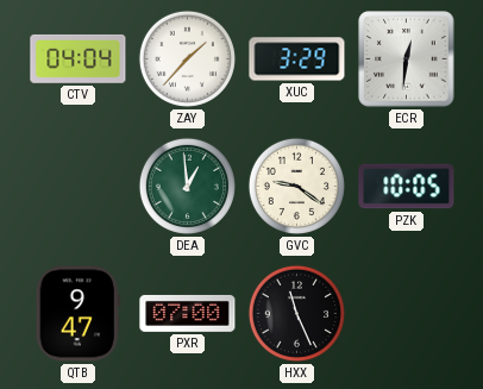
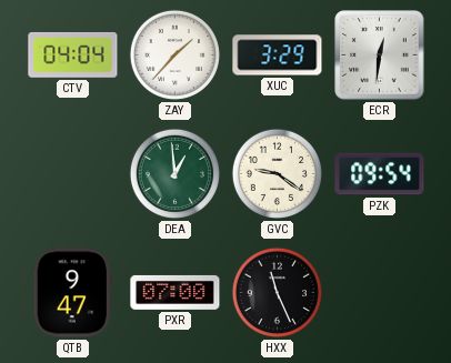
PZK: 10:05 -> 09:54 (380, 174)
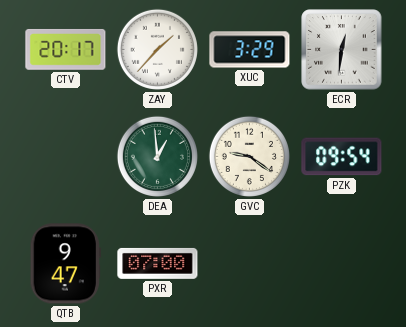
CTV: 04:04 -> 20:17 (66, 49)
HXX: 11:26 -> none (277, 292)
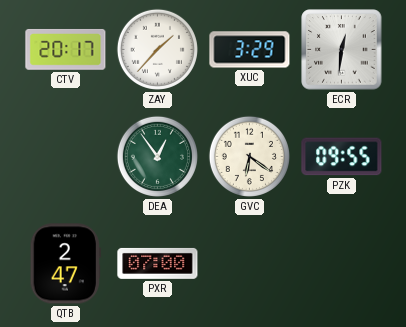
DEA: 12:59 -> 12:54 (157, 156)
GVC: 9:21 -> 6:21 (249, 156)
PZK: 09:54 -> 09:55 (342, 157)
QTB: 9:47 -> 2:47 (65, 264)
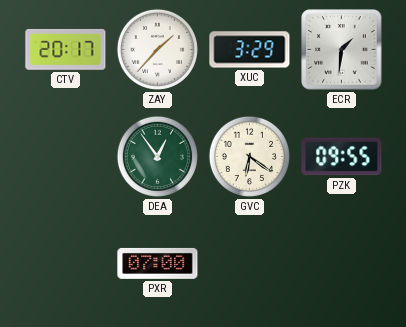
ECR: 12:31 -> 1:31 (342, 50)
QTB: 2:47 -> none (65, 264)
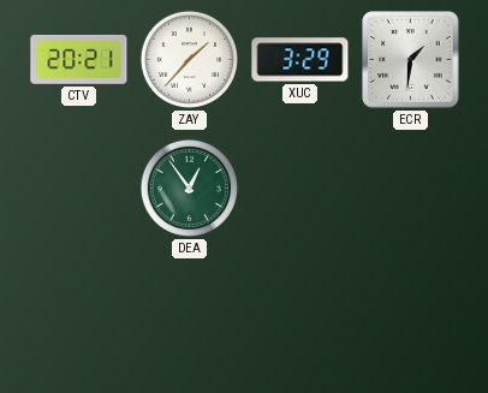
CTV: 20:17 -> 20:21 (79, 59)
GVC: 6:21 -> none (249, 156)
PZK: 09:55 -> none (342, 157)
PXR: 07:00 -> none (158, 263)
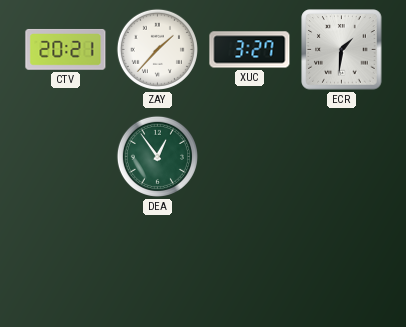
XUC: 3:29 -> 3:27 (250, 50)
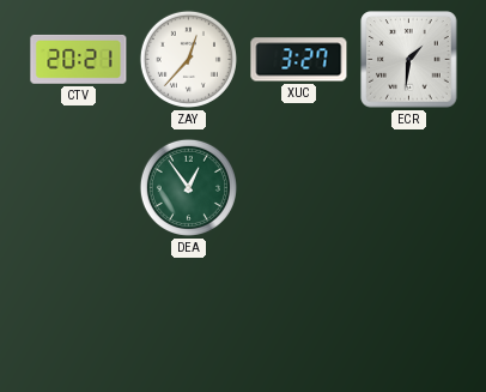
ZAY: 1:37 -> 12:37 (188, 59)
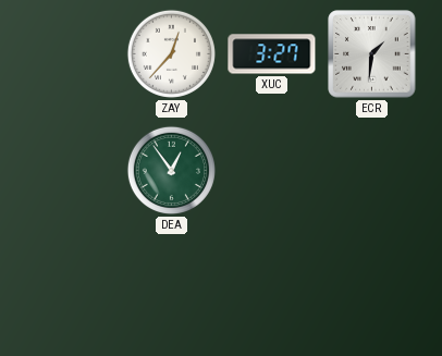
CTV: 20:21 -> none (79, 59)
